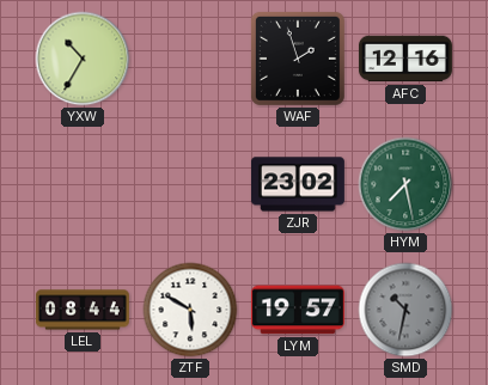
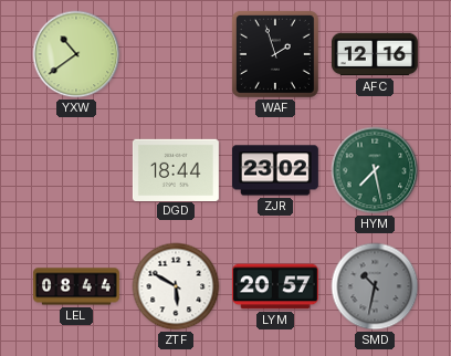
YXW: 10:35 -> 10:39 (76, 54)
DGD: none -> 18:44 (176, 169)
LYM: 19:57 -> 20:57 (275, 286)
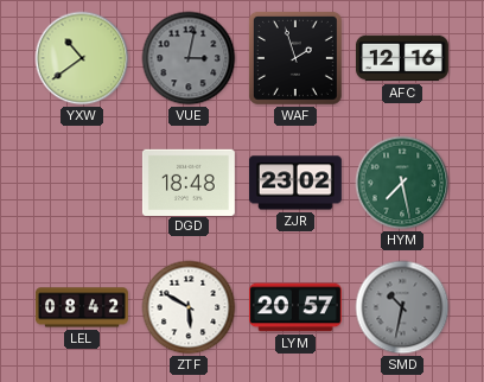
VUE: none -> 3:02 (189, 58)
DGD: 18:44 -> 18:48 (189, 182)
LEL: 08:44 -> 08:42 (82, 307)
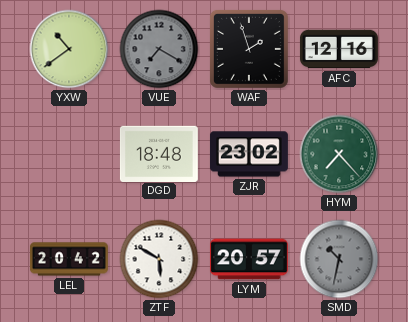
VUE: 3:02 -> 7:20 (159, 49)
HYM: 7:28 -> 7:23 (339, 154)
LEL: 08:42 -> 20:42 (69, 259)
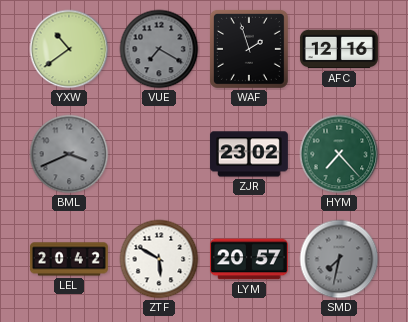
BML: none -> 3:41 (69, 154)
DGD: 18:48 -> none (159, 153)
SMD: 10:32 -> 7:32 (339, 259)
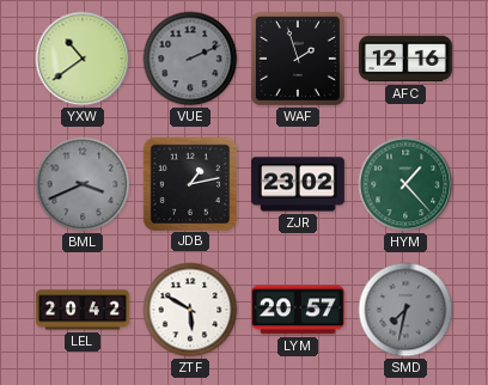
VUE: 7:20 -> 2:11 (190, 59)
JDB: none -> 1:13 (189, 183)
HYM: 7:23 -> 1:23 (405, 184)
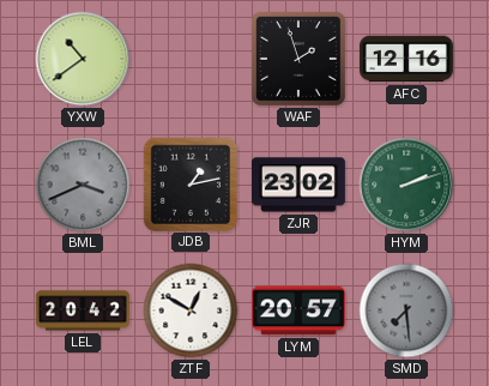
VUE: 2:11 -> none (190, 59)
HYM: 1:23 -> 2:12 (406, 185)
ZTF: 5:50 -> 12:50 (191, 310)
SMD: 7:32 -> 7:29 (406, 310)
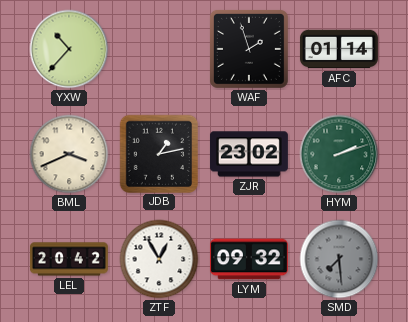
YXW: 10:39 -> 10:37 (69, 49)
AFC: 12:16 -> 01:14 (339, 49)
BML dial: grey -> cream (69, 154)
ZTF: 12:50 -> 12:55 (159, 259)
LYM: 20:57 -> 09:32 (249, 259)
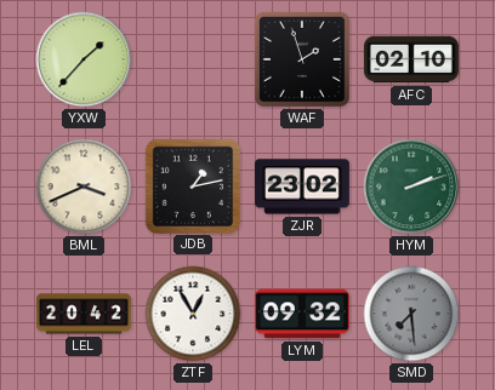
YXW: 10:37 -> 1:37 (84, 59)
AFC: 01:14 -> 02:10 (411, 59)
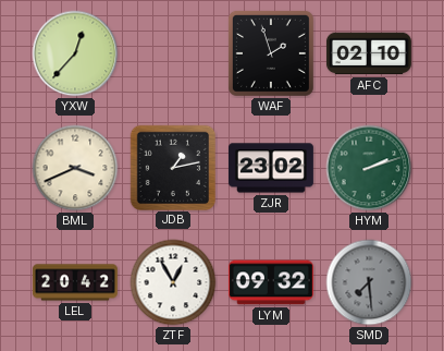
YXW: 1:37 -> 12:37 (75, 53)
